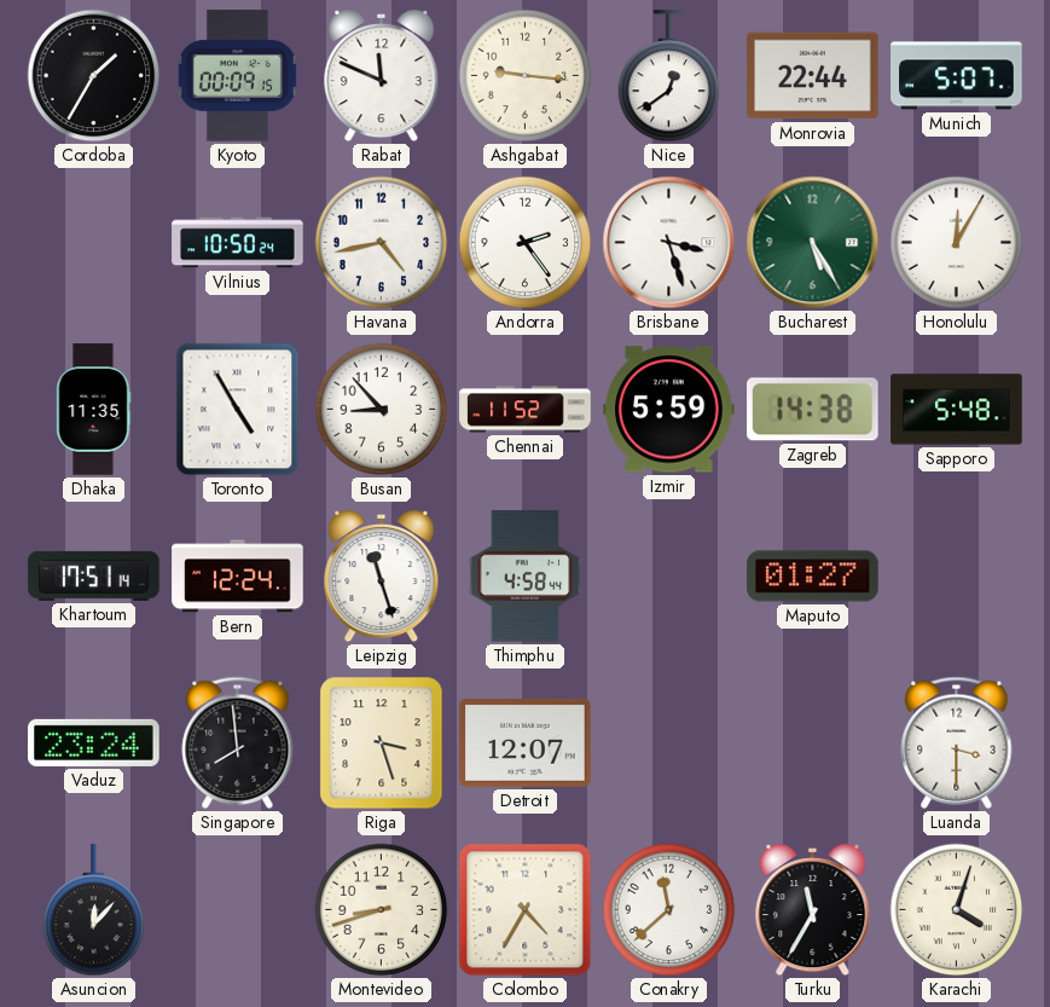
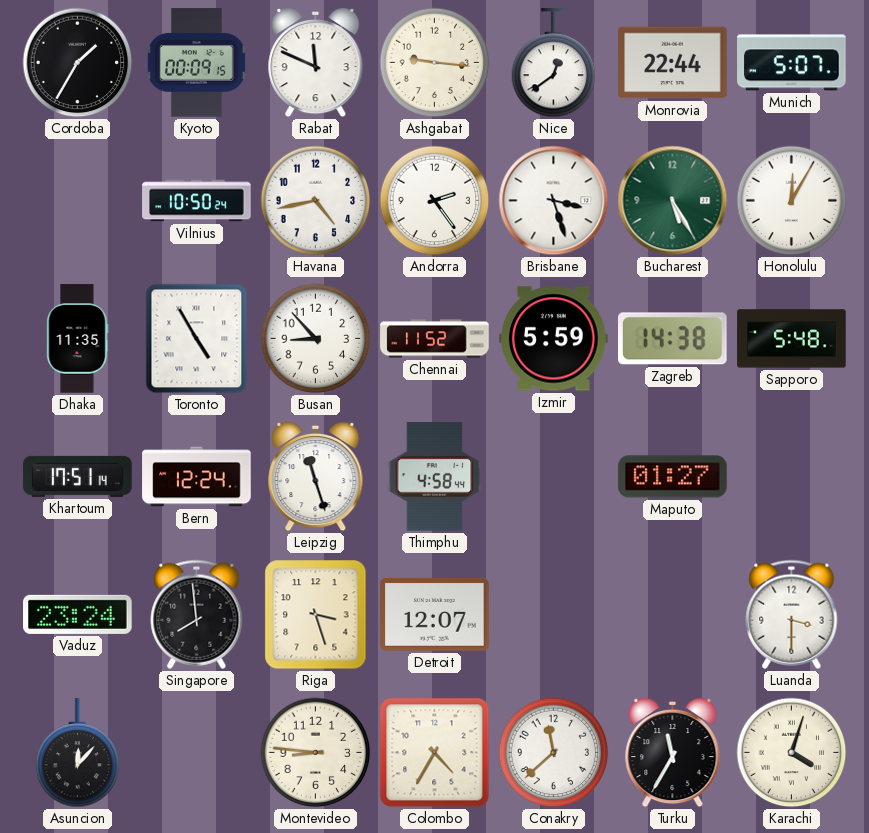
Montevideo: 8:42 -> 8:46 (316, 753)
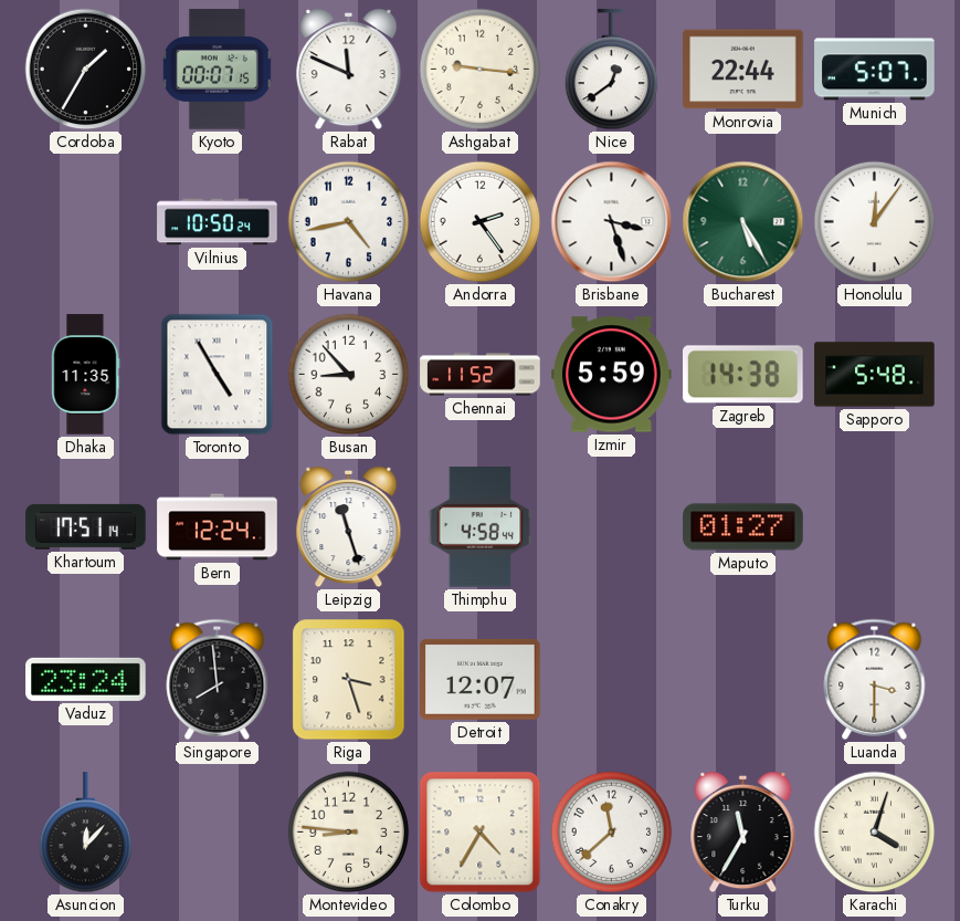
Kyoto: 00:09 -> 00:07 (217, 70)
Honolulu: 12:05 -> 12:06 (875, 222)
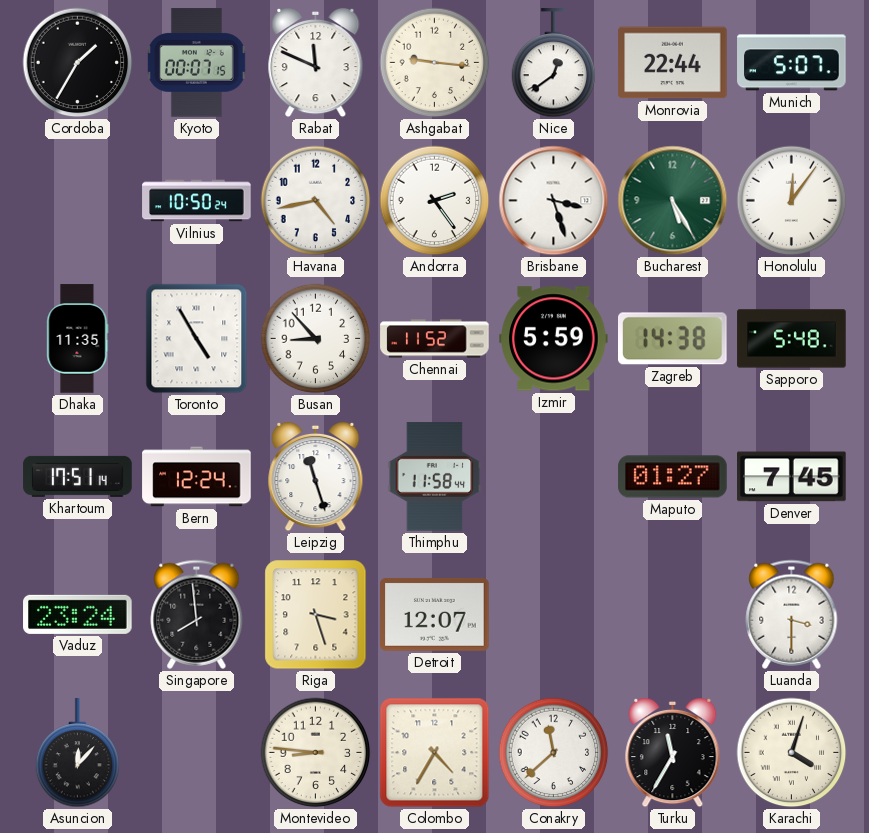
Thimphu: 4:58 -> 11:58 (435, 477)
Denver: none -> 7:45 (792, 477)
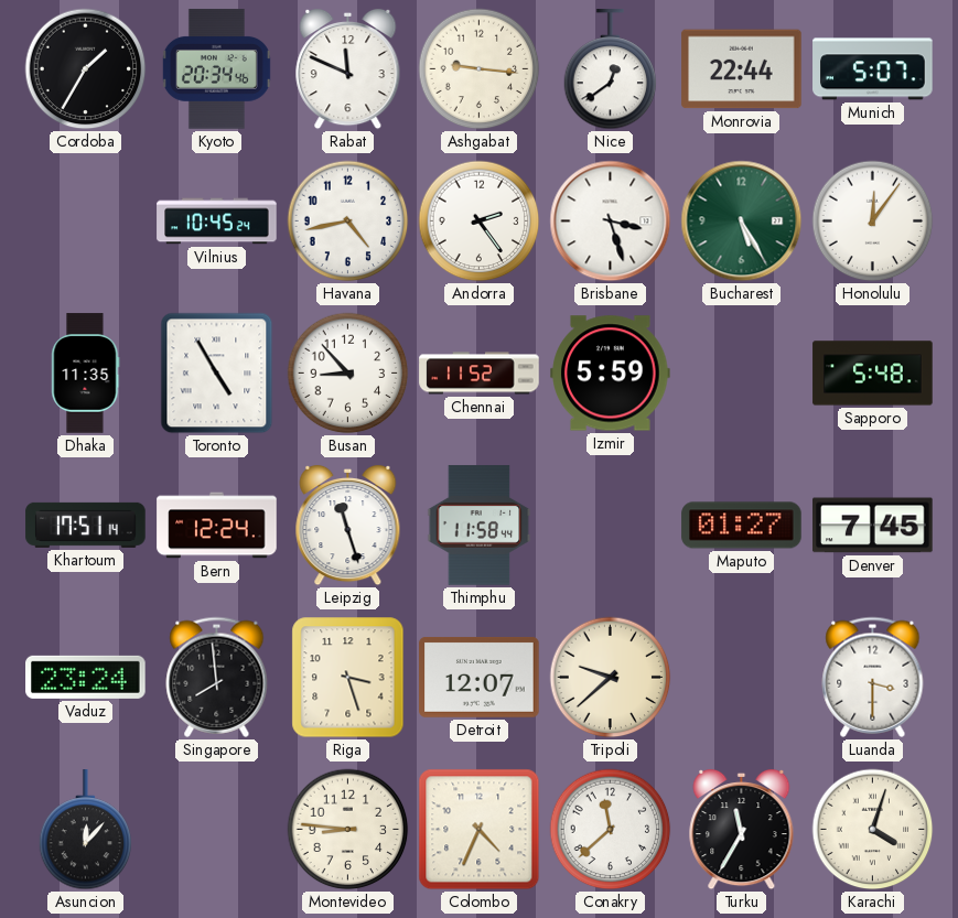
Kyoto: 00:07 -> 20:34 (216, 69)
Vilnius: 10:50 -> 10:45 (217, 222)
Zagreb: 14:38 -> none (673, 339)
Tripoli: none -> 9:38 (611, 678)
Colombo: 4:35 -> 4:34 (480, 830)
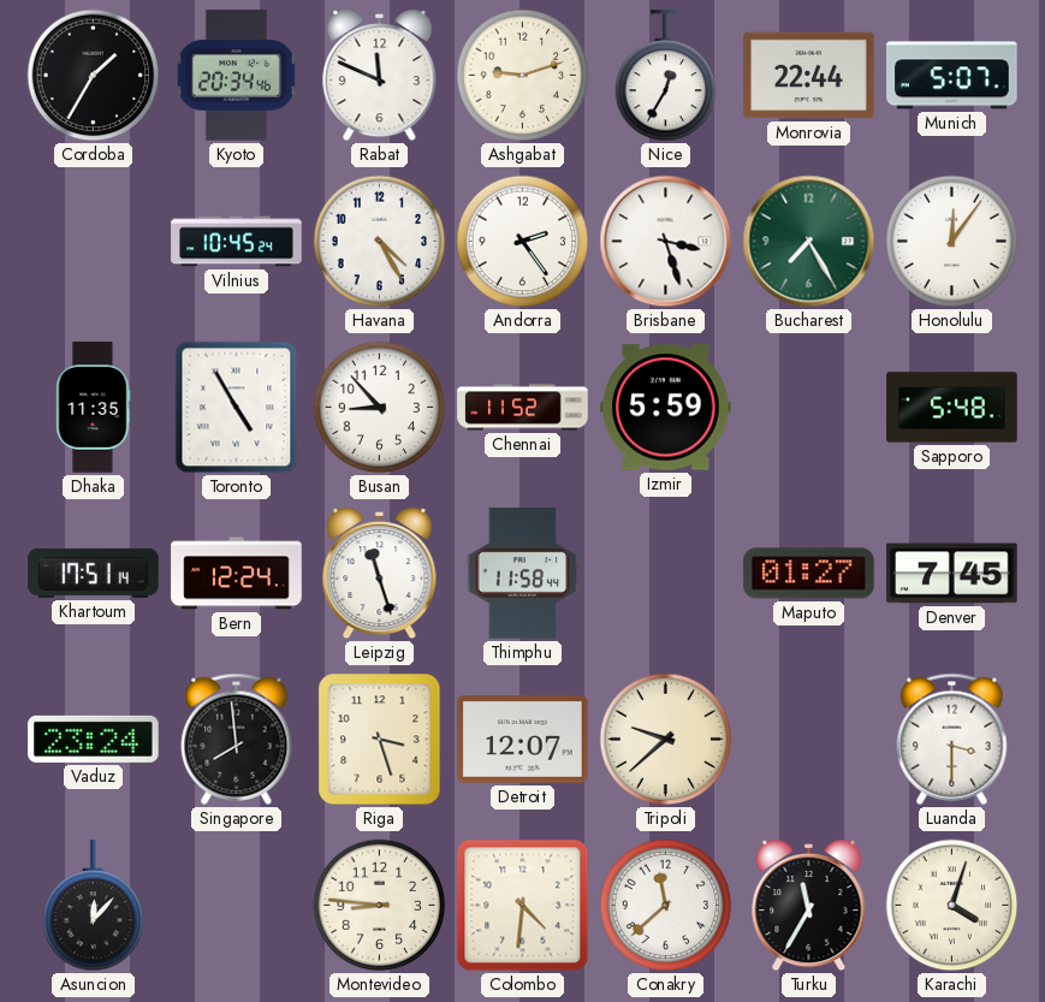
Ashgabat: 9:16 -> 9:12 (523, 76)
Nice: 12:39 -> 12:35 (666, 76)
Havana: 4:43 -> 4:25 (380, 242)
Bucharest: 5:25 -> 7:25 (809, 242)
Colombo: 4:34 -> 4:31 (523, 906)
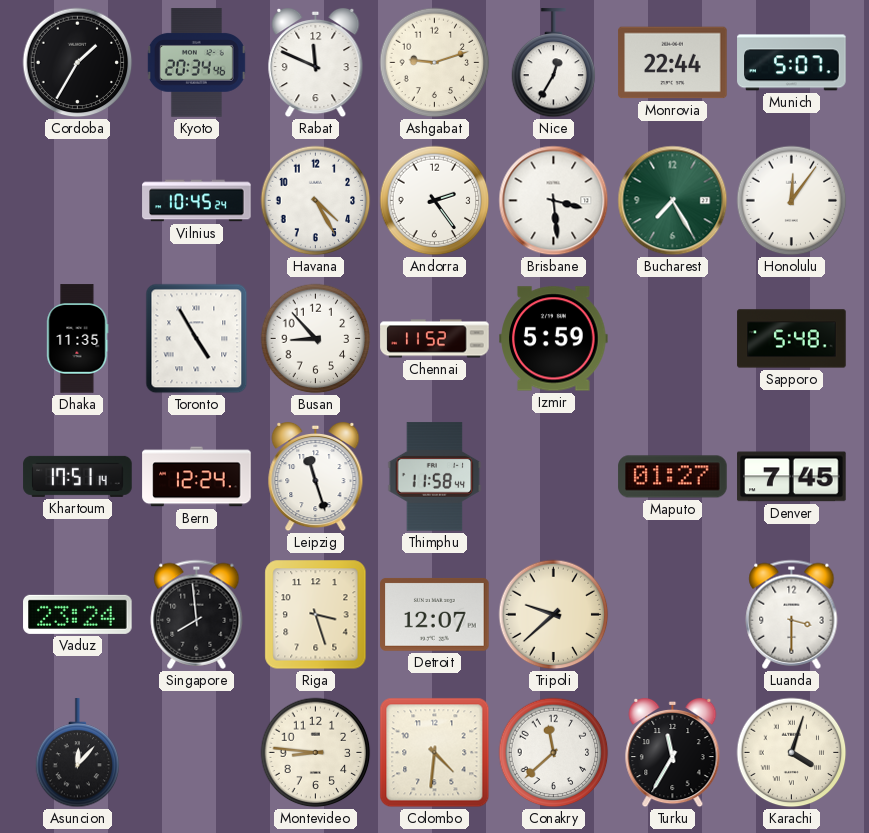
Brisbane: 3:27 -> 3:29 (554, 201)
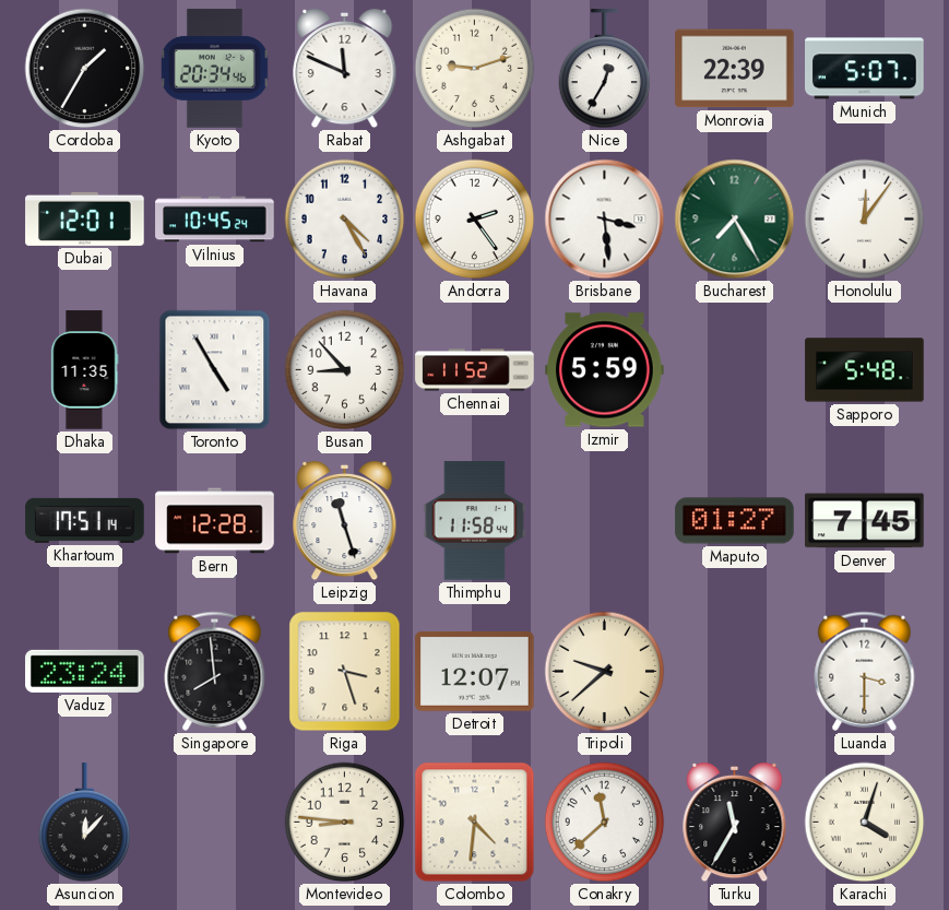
Monrovia: 22:44 -> 22:39 (735, 69)
Dubai: none -> 12:01 (85, 218)
Bern: 12:24 -> 12:28 (215, 521)
